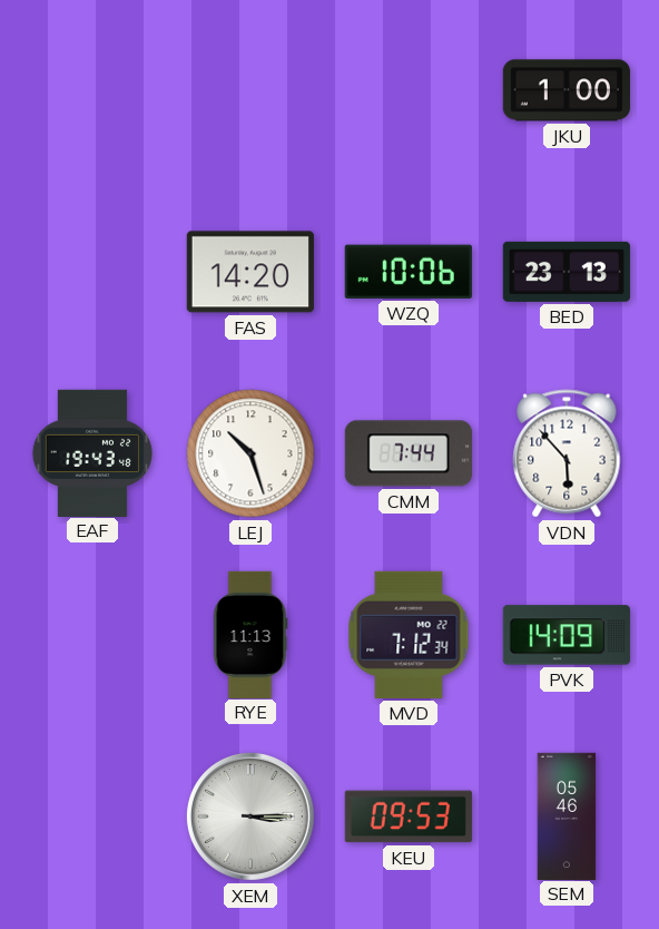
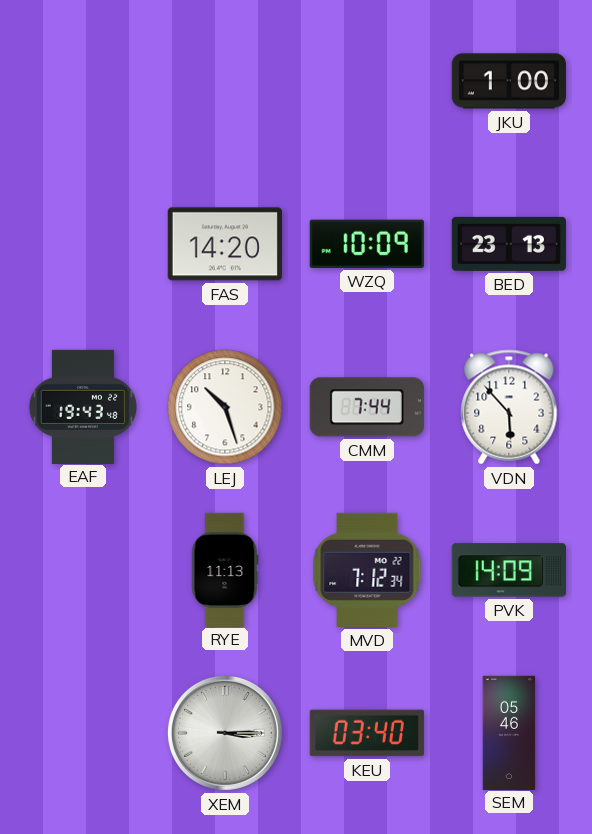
WZQ: 10:06 -> 10:09 (367, 244)
KEU: 09:53 -> 03:40 (367, 733)
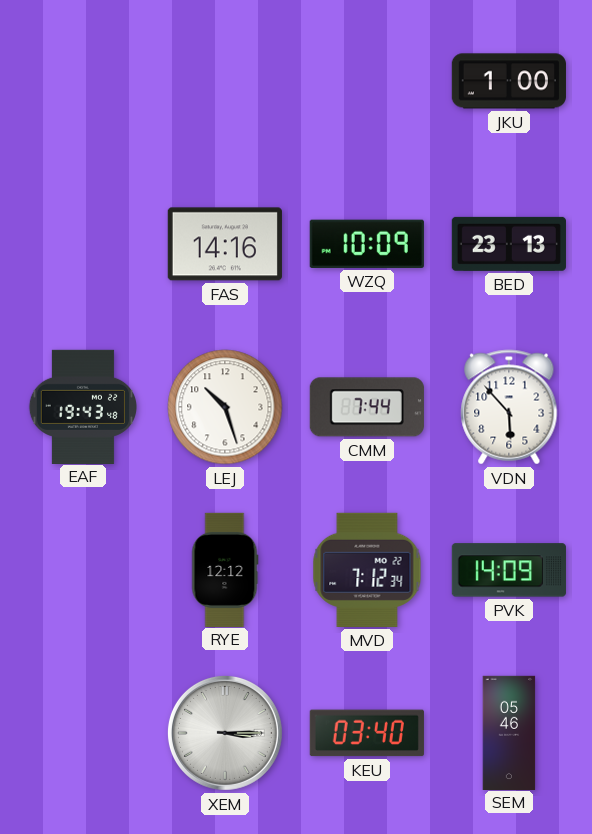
FAS: 14:20 -> 14:16 (225, 244)
RYE: 11:13 -> 12:12 (225, 569)
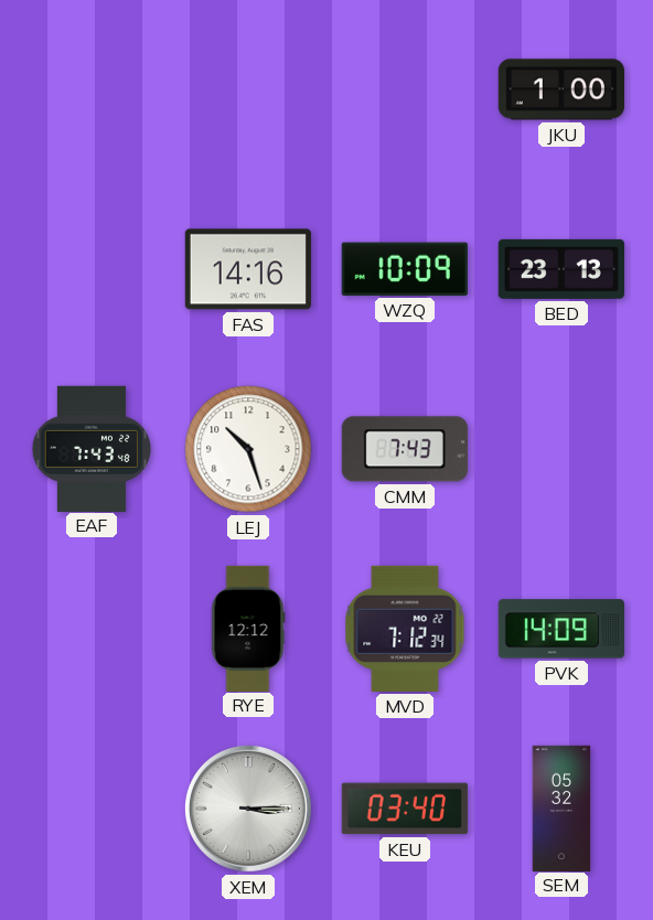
EAF: 19:43 -> 7:43 (90, 448)
CMM: 7:44 -> 7:43 (405, 449)
VDN: 5:53 -> none (509, 407)
SEM: 05:46 -> 05:32 (561, 807)
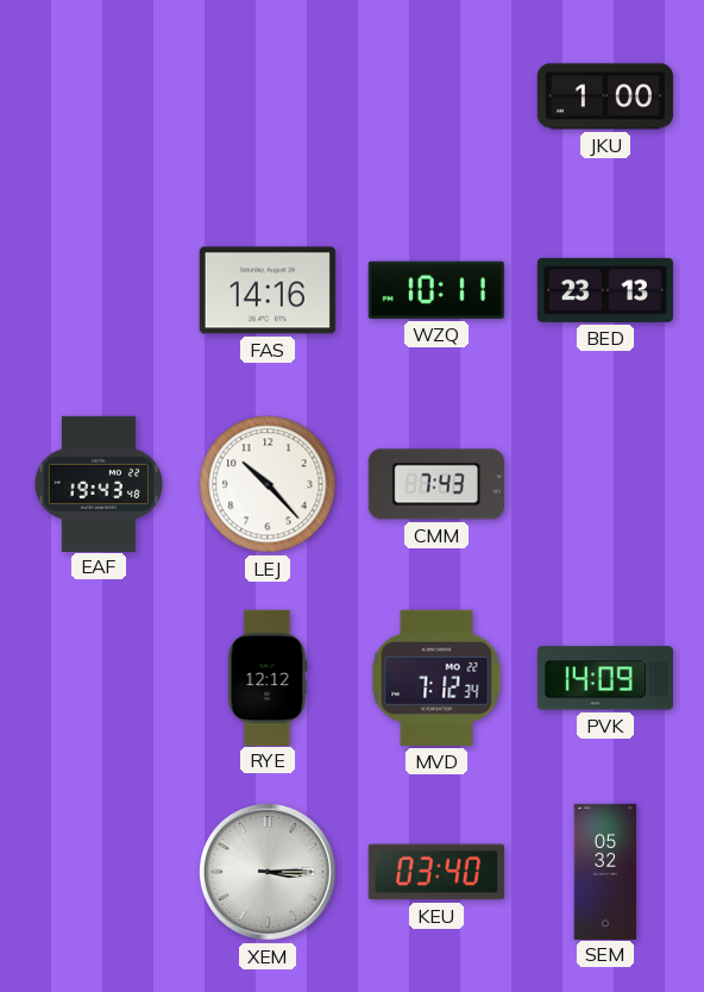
WZQ: 10:09 -> 10:11 (436, 290)
EAF: 7:43 -> 19:43 (98, 483)
LEJ: 10:27 -> 10:23 (268, 484)
